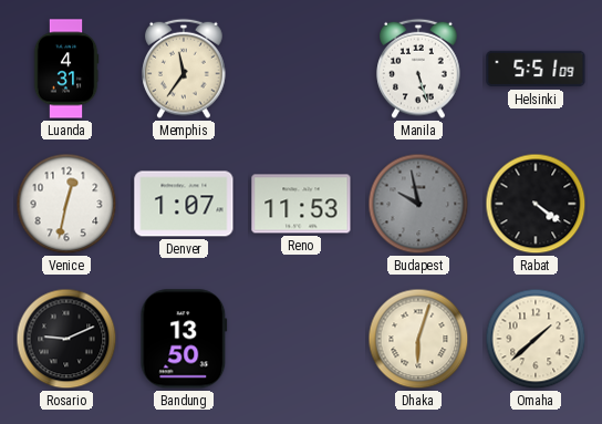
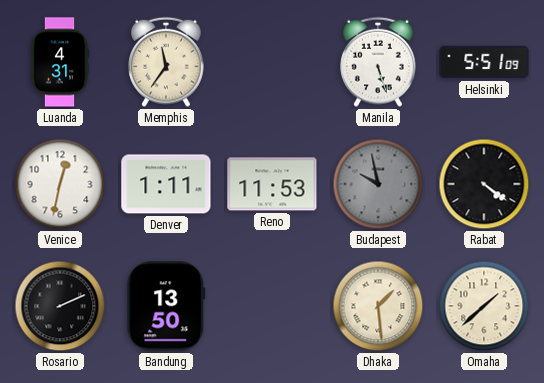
Denver: 1:07 -> 1:11 (166, 184)
Rosario: 9:11 -> 2:11 (60, 306)
Dhaka: 6:03 -> 1:29 (378, 306)
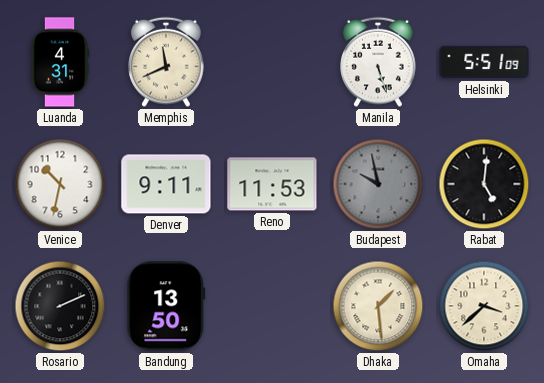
Memphis: 11:36 -> 11:41 (166, 62)
Venice: 12:32 -> 10:32 (60, 184)
Denver: 1:11 -> 9:11 (166, 184)
Rabat: 4:21 -> 5:01 (484, 184)
Omaha: 1:38 -> 3:38 (484, 306)
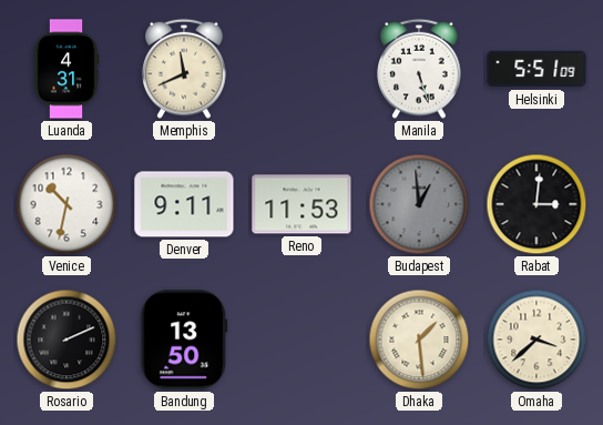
Budapest: 9:58 -> 12:59 (419, 204)
Rabat: 5:01 -> 3:01 (536, 204)
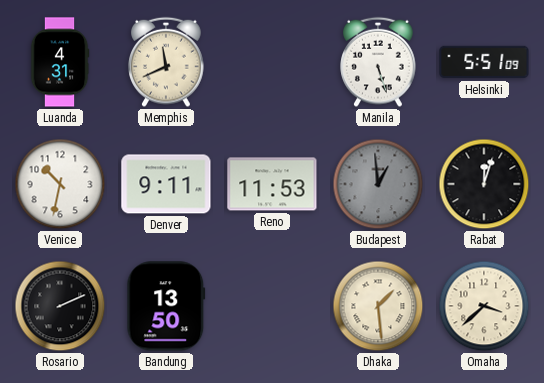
Rabat: 3:01 -> 12:03 (484, 184)
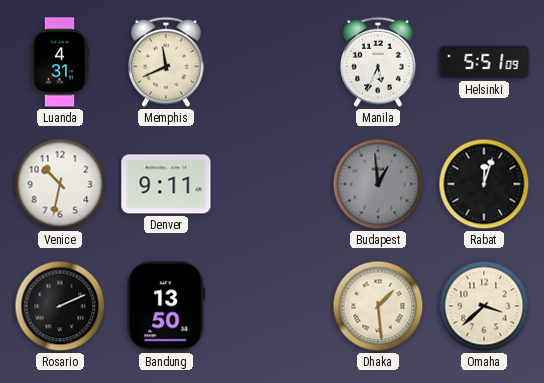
Manila: 5:27 -> 5:34 (378, 62)
Reno: 11:53 -> none (272, 184)
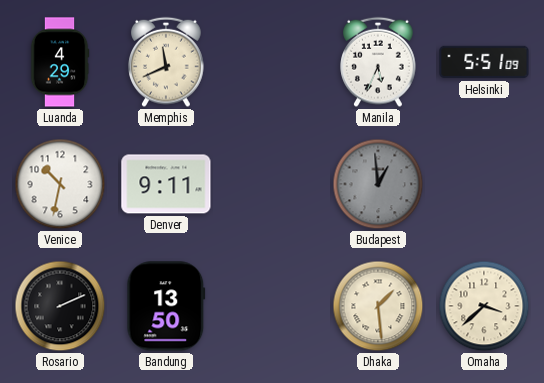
Luanda: 4:31 -> 4:29 (60, 62)
Rabat: 12:03 -> none (484, 184)
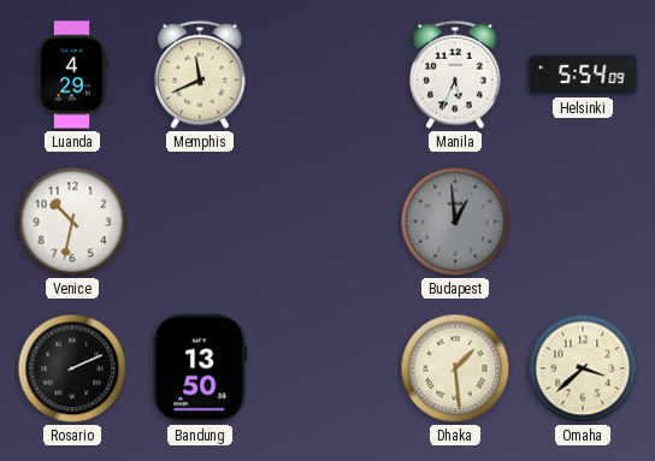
Helsinki: 5:51 -> 5:54 (583, 75)
Denver: 9:11 -> none (166, 184)
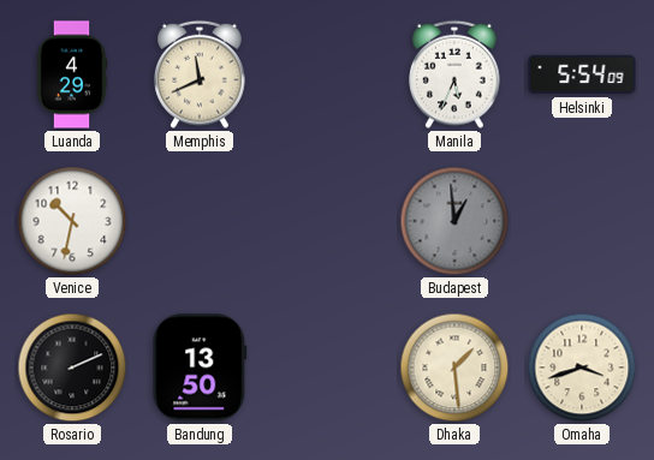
Omaha: 3:38 -> 3:42 (582, 368)
